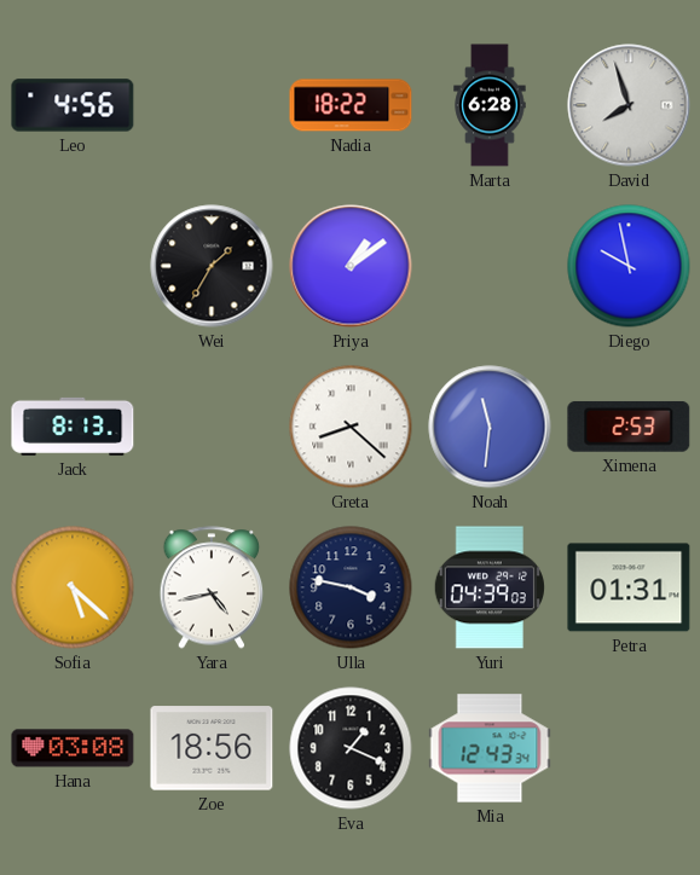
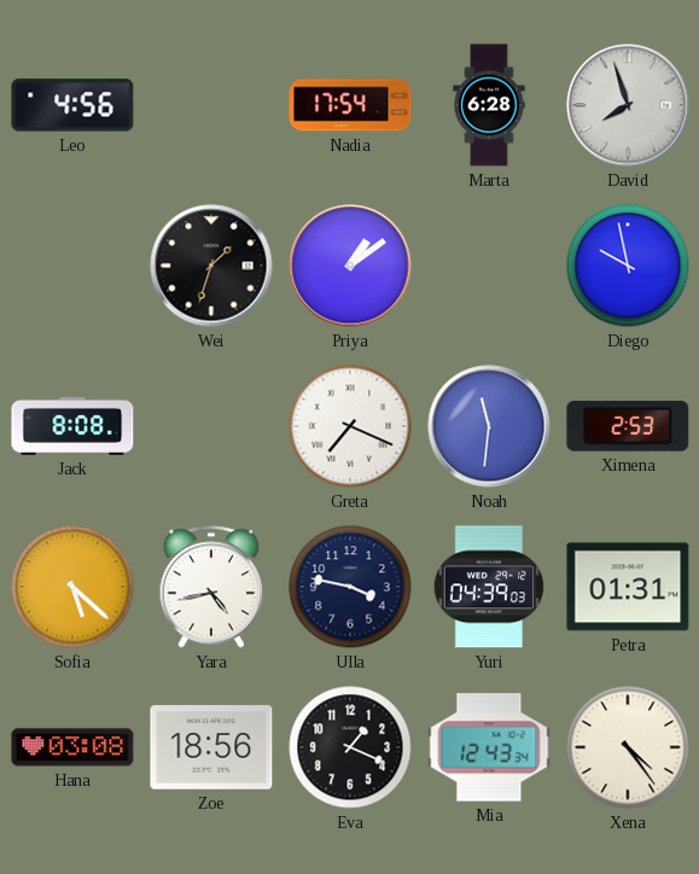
Nadia: 18:22 -> 17:54 (350, 105)
Wei: 1:35 -> 1:33 (211, 266)
Jack: 8:13 -> 8:08 (72, 426)
Greta: 8:22 -> 7:19 (350, 426)
Xena: none -> 4:24 (628, 747)
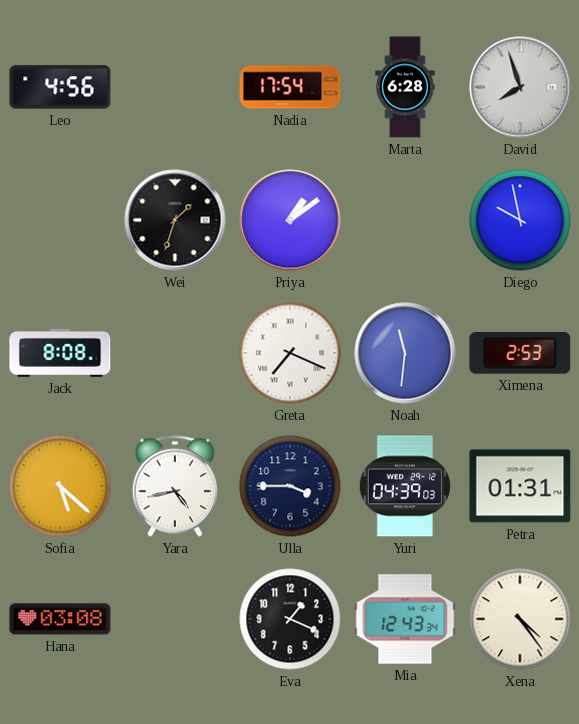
Ulla: 3:47 -> 3:45 (290, 486)
Zoe: 18:56 -> none (211, 747)
